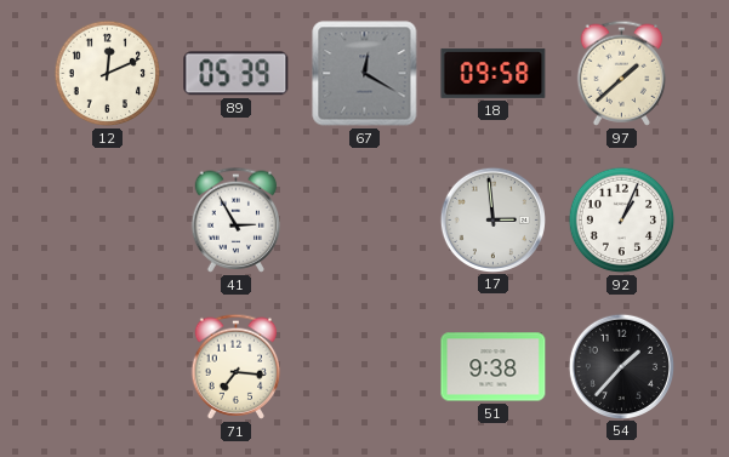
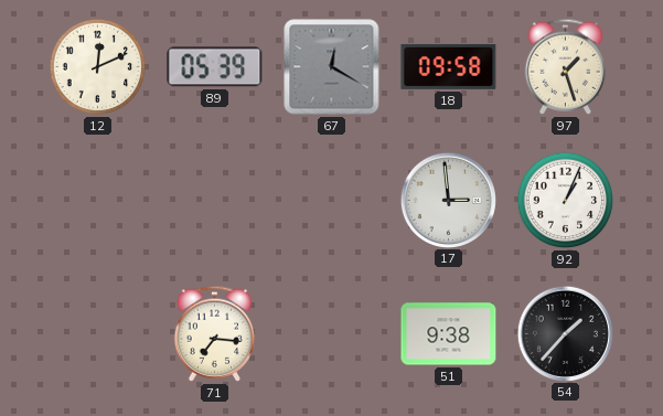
97: 1:38 -> 1:27 (566, 66)
41: 2:55 -> none (237, 219)
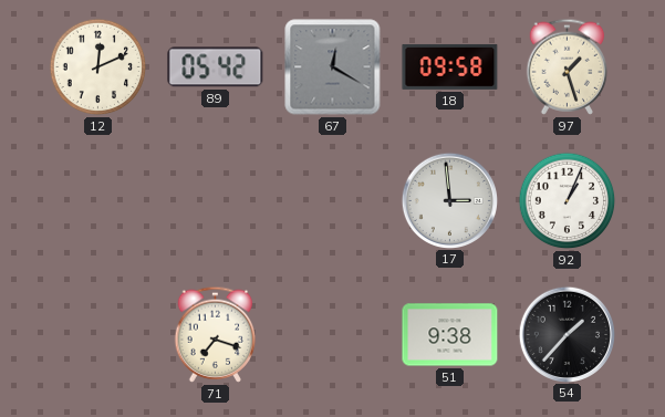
89: 05:39 -> 05:42 (216, 67)
71: 7:16 -> 7:18 (216, 334)
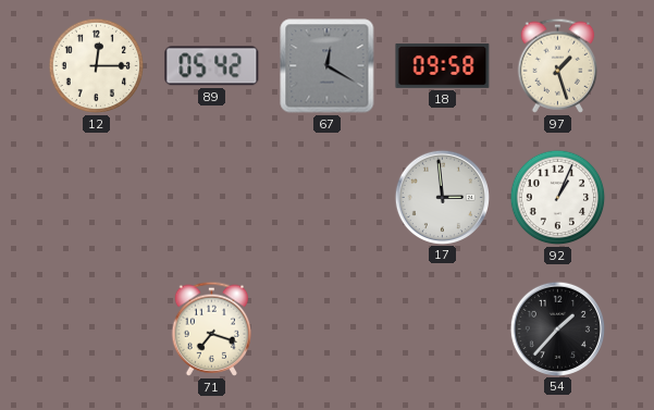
12: 12:11 -> 12:15 (97, 66)
51: 9:38 -> none (450, 335)
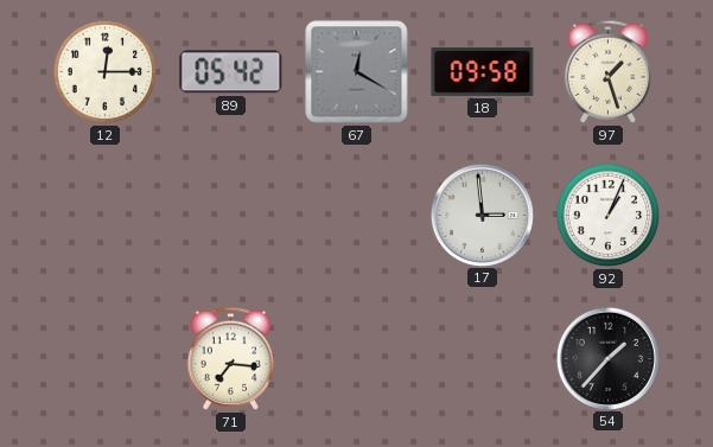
71: 7:18 -> 7:16 (231, 358)
